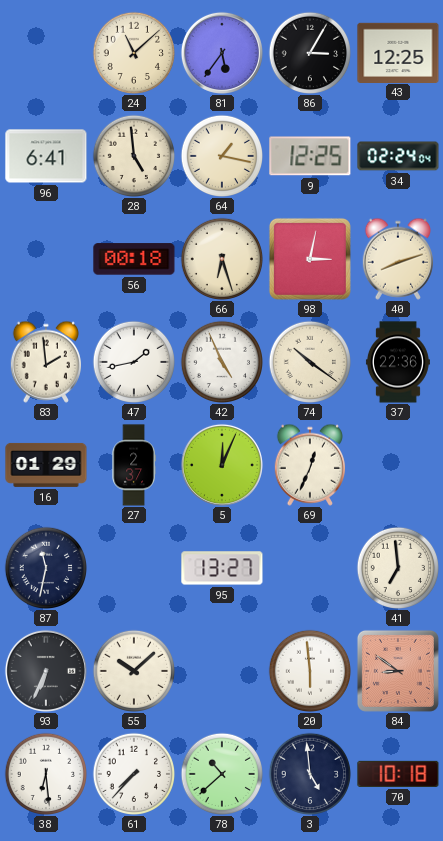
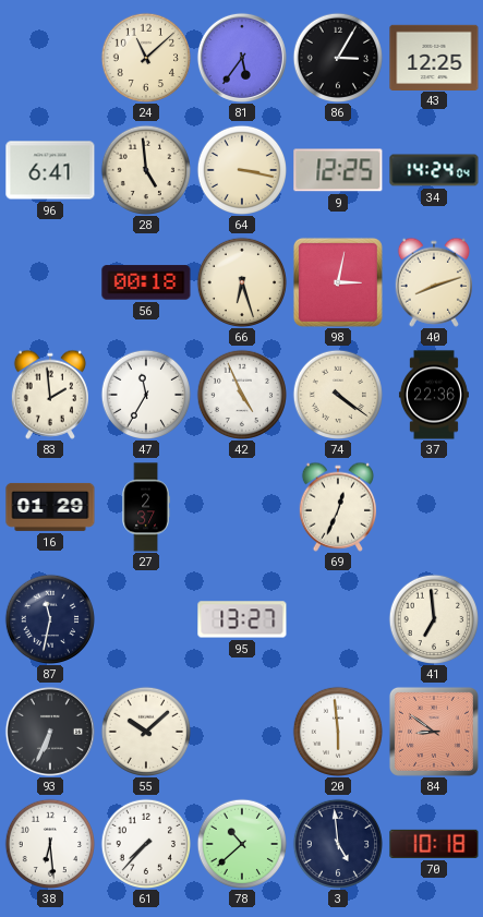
64: 1:17 -> 3:17 (241, 169)
34: 02:24 -> 14:24 (434, 170)
47: 1:43 -> 11:35 (145, 394)
74: 10:21 -> 4:21 (337, 394)
5: 12:04 -> none (222, 465)
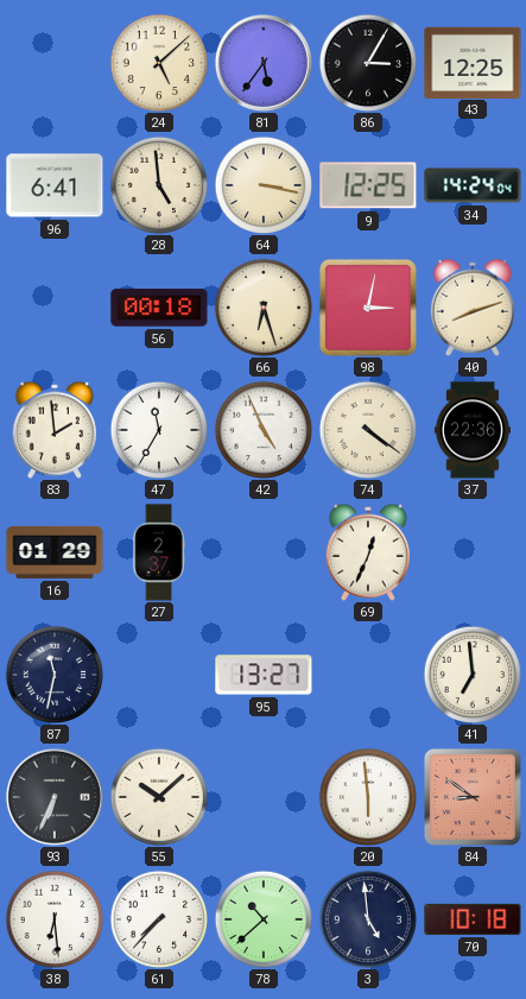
24: 11:08 -> 5:08 (158, 62)
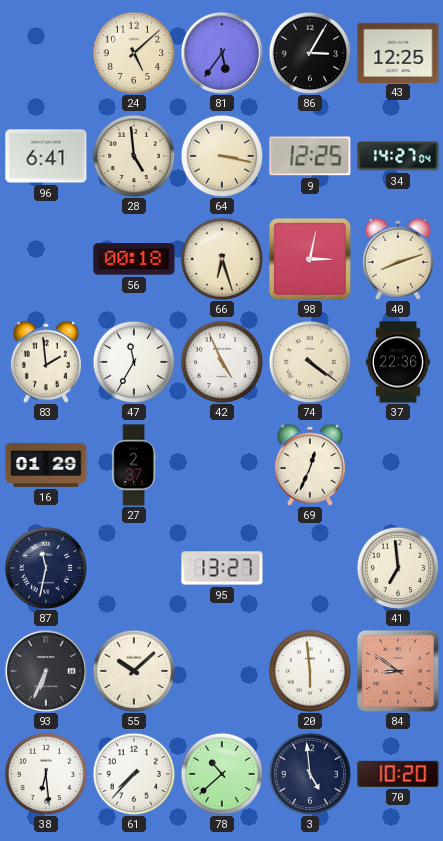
34: 14:24 -> 14:27 (398, 156)
70: 10:18 -> 10:20 (398, 774)
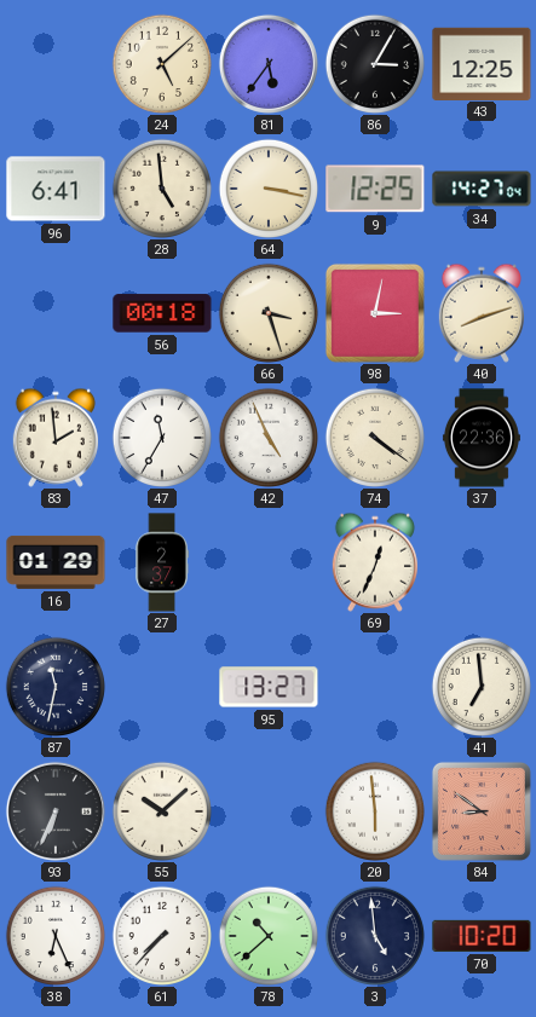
66: 6:27 -> 3:27 (267, 312)
38: 6:29 -> 6:26 (54, 935)
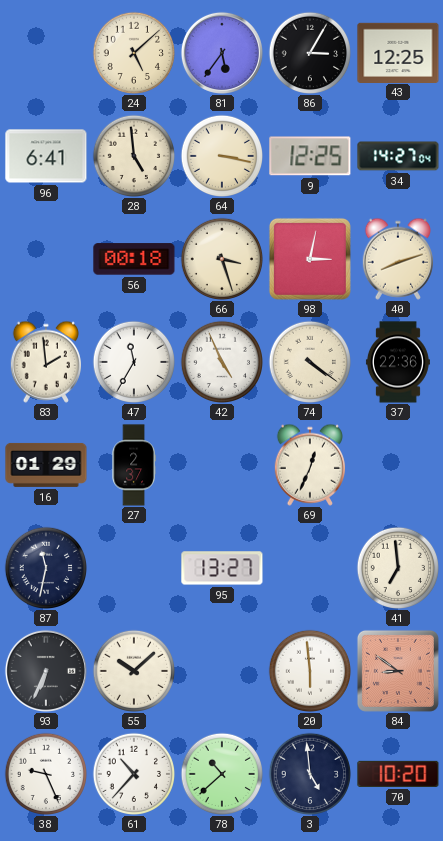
38: 6:26 -> 9:26 (45, 773)
61: 7:37 -> 10:37 (133, 773)
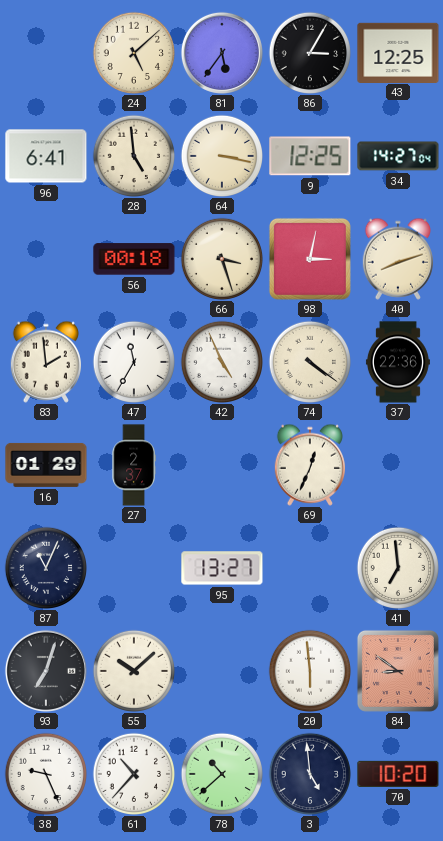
87: 11:32 -> 11:04 (45, 567)
93: 6:34 -> 7:03 (46, 671)
